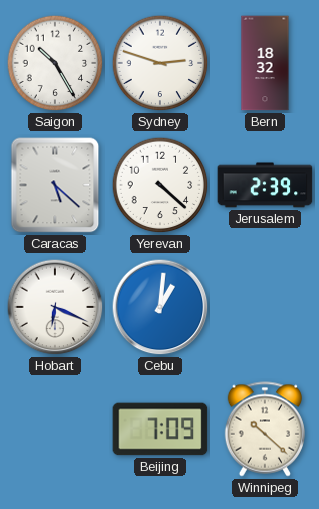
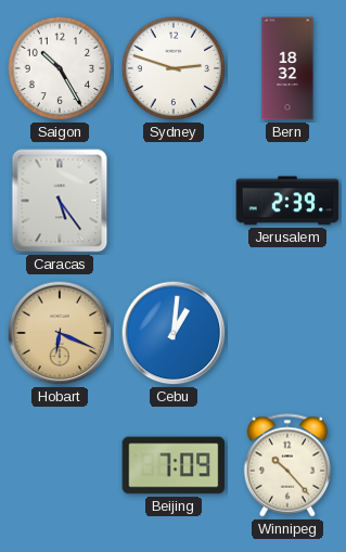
Caracas: 5:22 -> 5:24 (60, 201)
Yerevan: 4:22 -> none (160, 185)
Hobart dial: white -> champagne (60, 333)
Winnipeg: 10:22 -> 10:23 (286, 465)
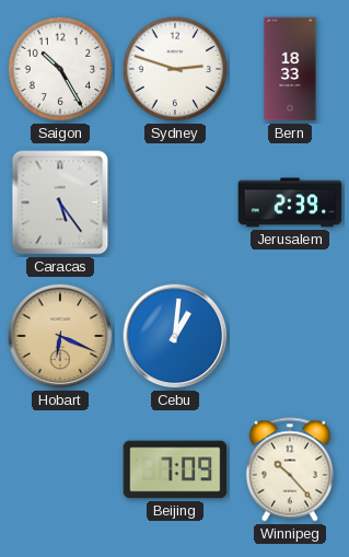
Bern: 18:32 -> 18:33 (290, 69)
